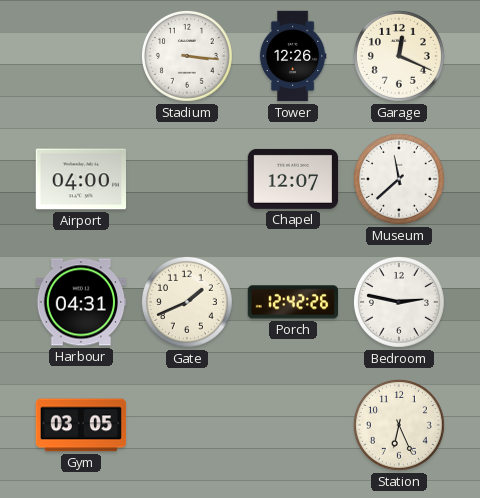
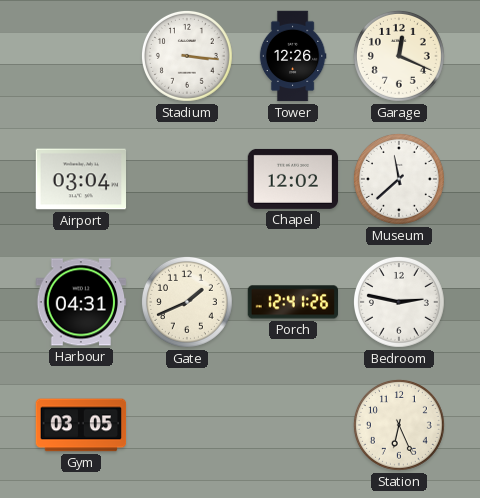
Airport: 04:00 -> 03:04 (81, 179)
Chapel: 12:07 -> 12:02 (293, 179)
Porch: 12:42 -> 12:41 (293, 302)
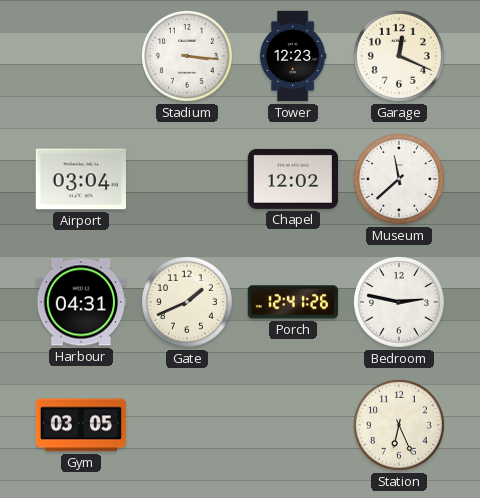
Tower: 12:26 -> 12:23 (293, 56)
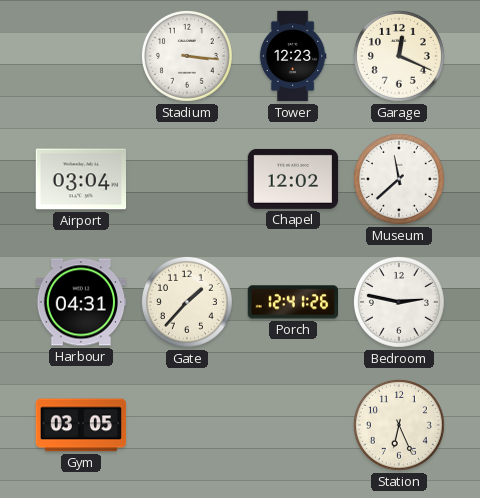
Gate: 1:41 -> 1:37 (187, 302)
